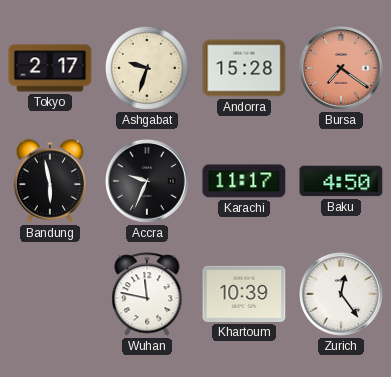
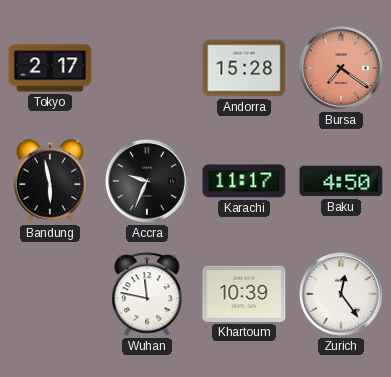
Ashgabat: 9:33 -> none (147, 68)
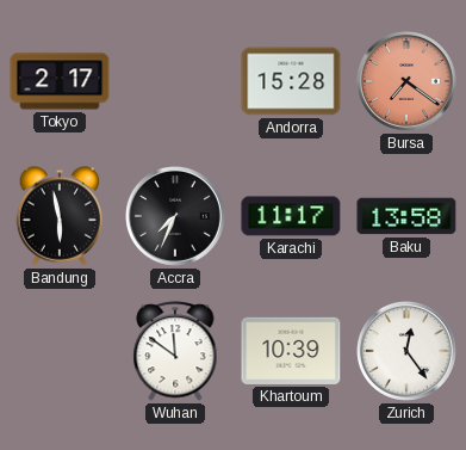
Accra: 9:34 -> 7:34 (176, 217)
Baku: 4:50 -> 13:58 (406, 216)
Wuhan: 11:47 -> 11:51 (175, 351)
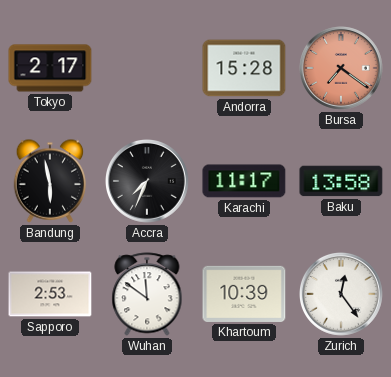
Sapporo: none -> 2:53 (50, 294)
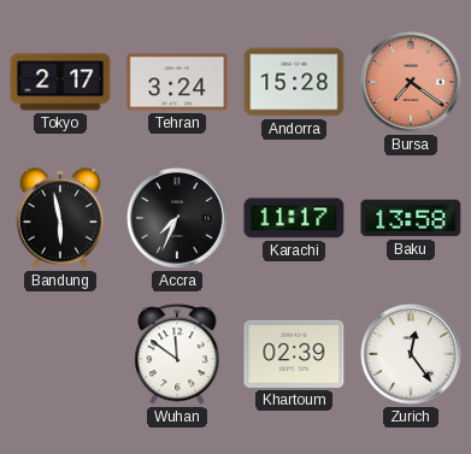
Tehran: none -> 3:24 (177, 82)
Sapporo: 2:53 -> none (50, 294)
Khartoum: 10:39 -> 02:39 (294, 354)
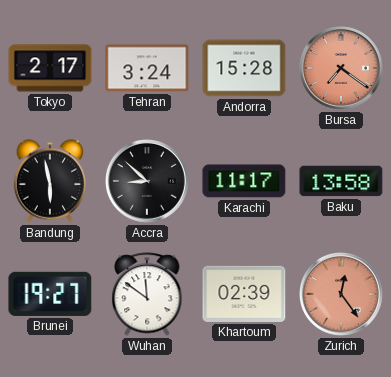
Accra: 7:34 -> 8:52 (148, 182)
Brunei: none -> 19:27 (50, 294)
Zurich dial: white -> salmon (342, 295)
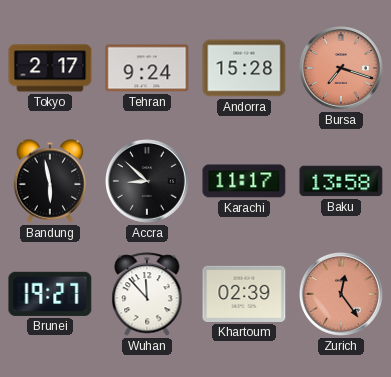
Tehran: 3:24 -> 9:24 (147, 68)
Bursa: 7:21 -> 7:18 (342, 69)
Wuhan: 11:51 -> 11:53 (147, 294)
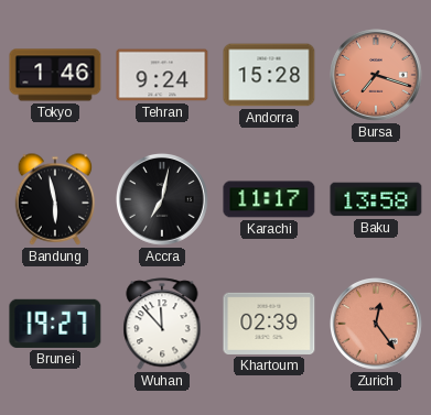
Tokyo: 2:17 -> 1:46 (55, 75)
Accra: 8:52 -> 7:02 (163, 200)
